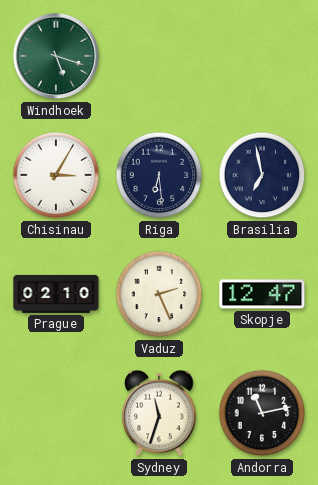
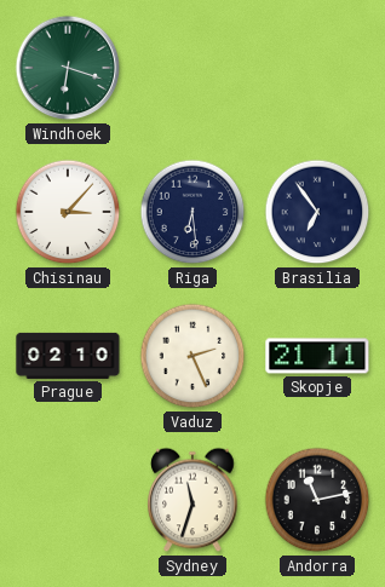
Windhoek: 5:18 -> 6:18 (68, 68)
Chisinau: 3:05 -> 3:07 (68, 212)
Brasilia: 6:58 -> 6:54 (317, 212)
Skopje: 12:47 -> 21:11 (317, 356)
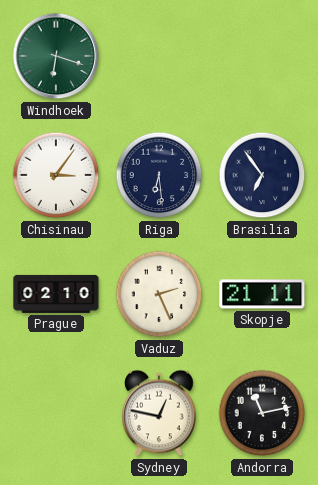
Chisinau: 3:07 -> 3:06 (56, 175)
Sydney: 11:33 -> 12:47 (159, 413)
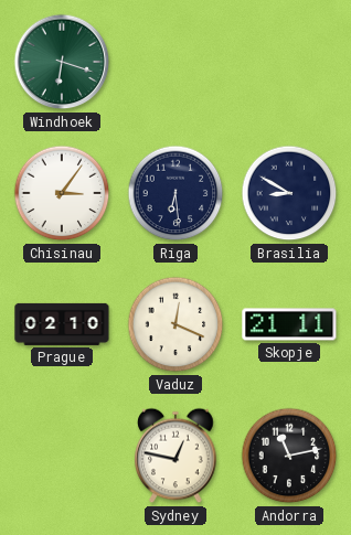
Brasilia: 6:54 -> 8:50 (289, 193)
Vaduz: 2:26 -> 12:19 (175, 324)
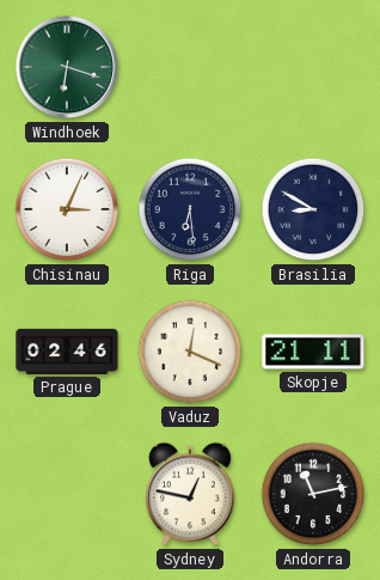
Chisinau: 3:06 -> 3:04 (67, 209)
Prague: 02:10 -> 02:46 (67, 352)
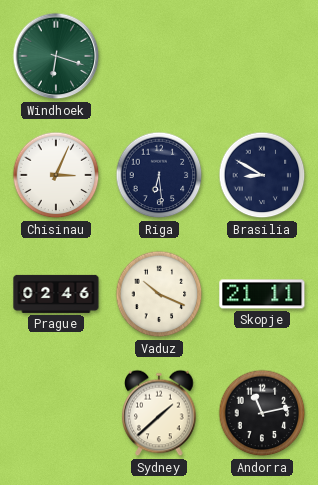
Vaduz: 12:19 -> 10:19 (159, 294)
Sydney: 12:47 -> 1:38 (159, 413)
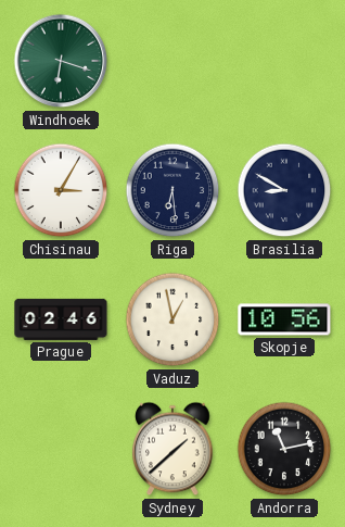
Chisinau: 3:04 -> 3:05 (61, 190)
Vaduz: 10:19 -> 12:58 (173, 319)
Skopje: 21:11 -> 10:56 (284, 319)
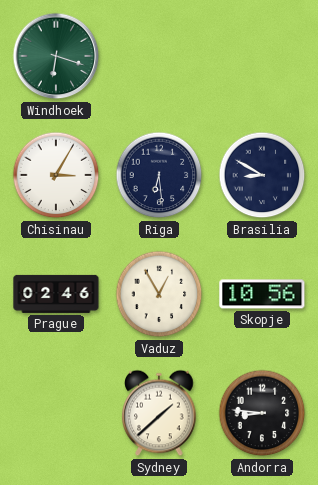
Vaduz: 12:58 -> 12:55 (159, 294)
Andorra: 11:13 -> 8:46 (262, 413)
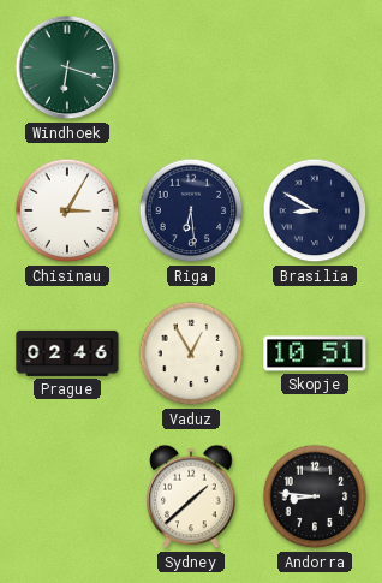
Skopje: 10:56 -> 10:51 (315, 353)
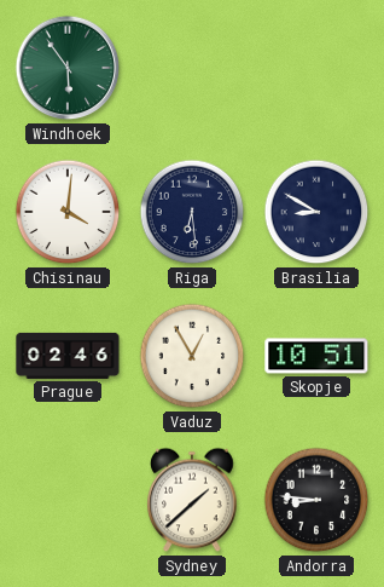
Windhoek: 6:18 -> 5:54 (68, 68)
Chisinau: 3:05 -> 4:01 (68, 212)
